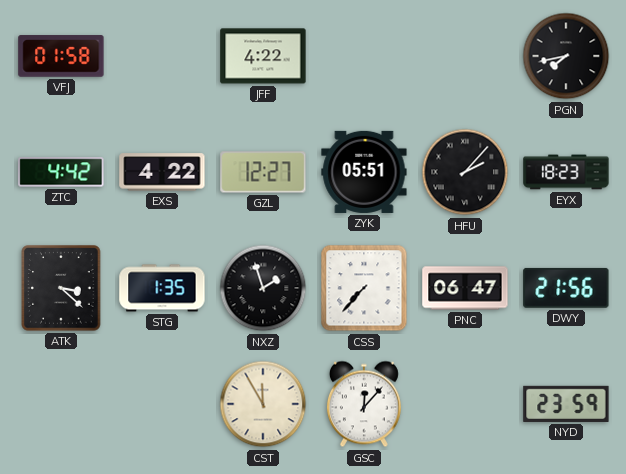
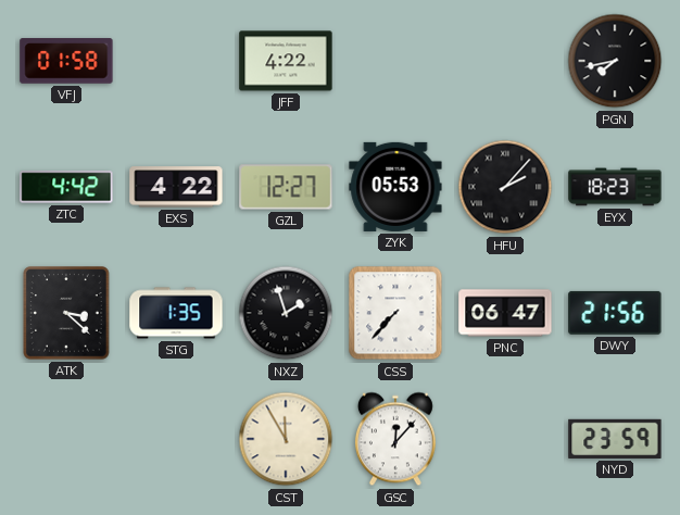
ZYK: 05:51 -> 05:53 (395, 187)
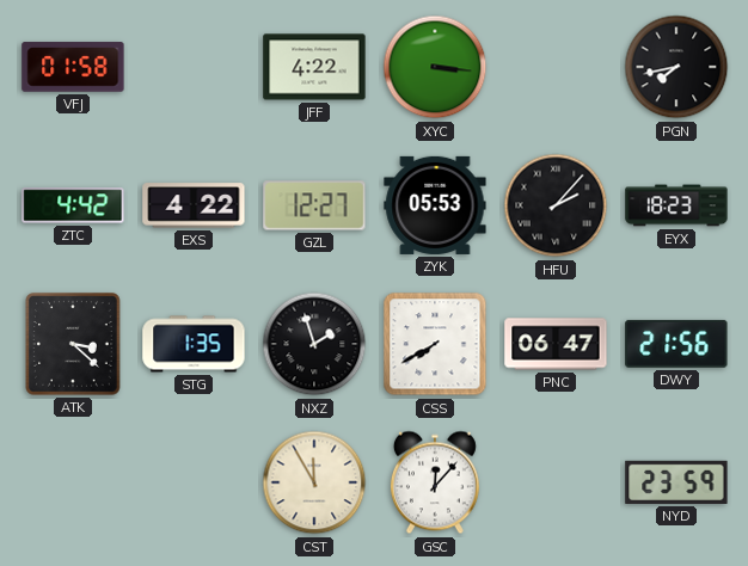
XYC: none -> 3:16 (435, 67)
CSS: 7:37 -> 7:40 (435, 344)
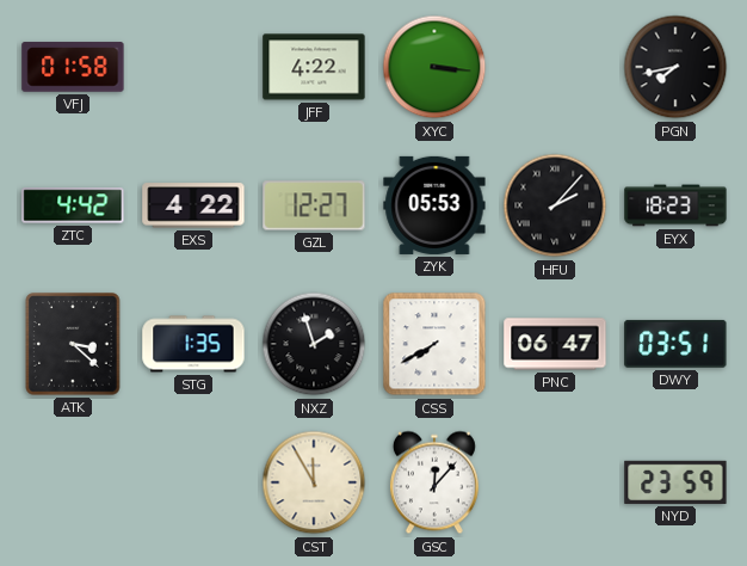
DWY: 21:56 -> 03:51 (675, 344)
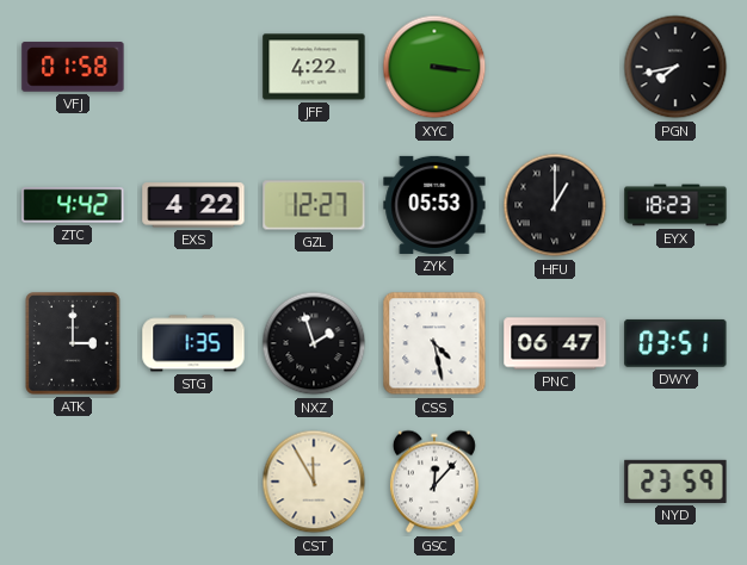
HFU: 2:07 -> 1:00 (555, 205)
ATK: 3:22 -> 3:00 (73, 343)
CSS: 7:40 -> 4:28 (434, 343)
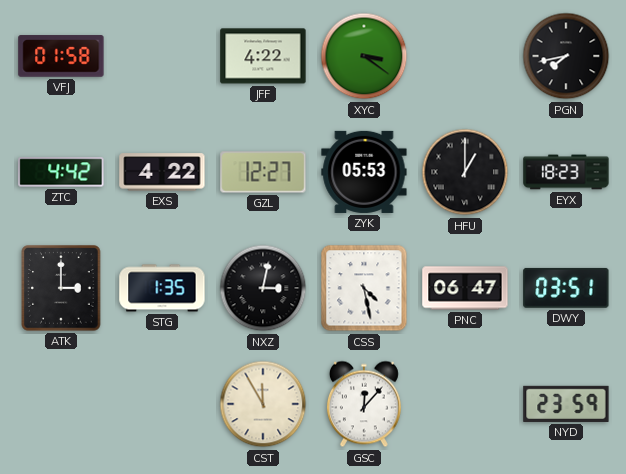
XYC: 3:16 -> 3:21 (364, 56)
NXZ: 1:57 -> 3:02 (263, 288)
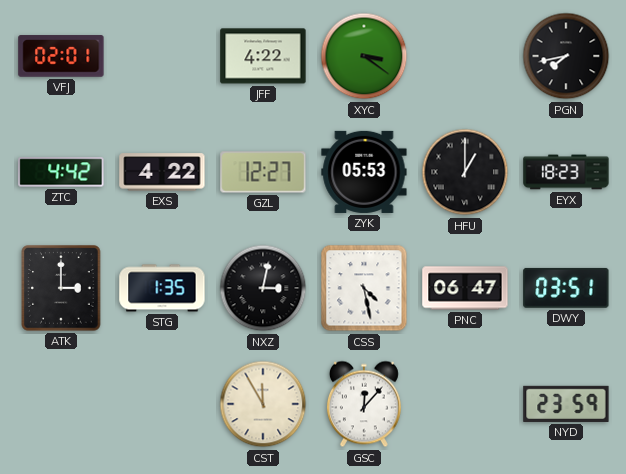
VFJ: 01:58 -> 02:01 (61, 56)
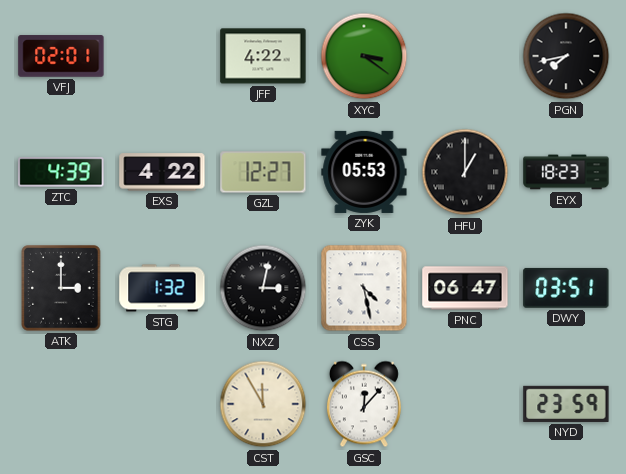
ZTC: 4:42 -> 4:39 (61, 172)
STG: 1:35 -> 1:32 (162, 288)
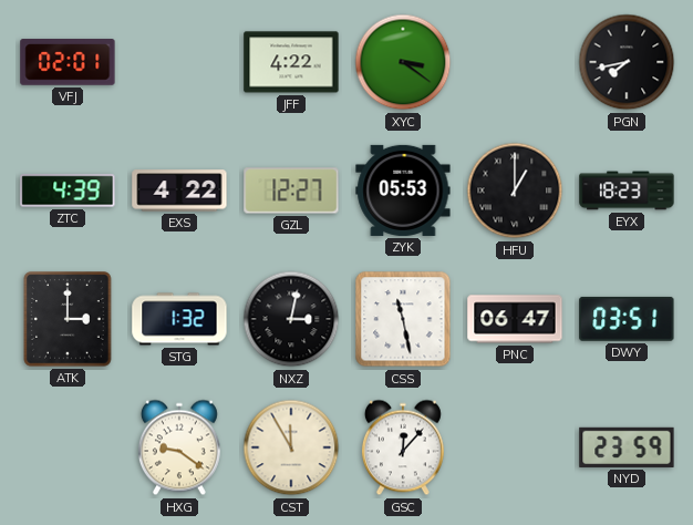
CSS: 4:28 -> 11:28 (403, 319)
HXG: none -> 9:21 (179, 447)
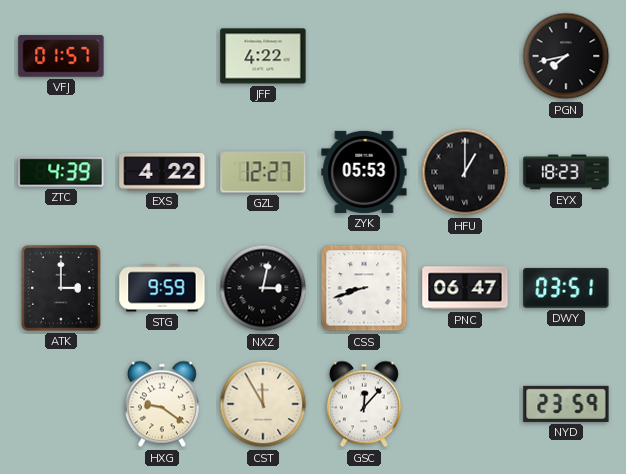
VFJ: 02:01 -> 01:57 (61, 56)
XYC: 3:21 -> none (403, 62)
STG: 1:32 -> 9:59 (162, 288)
CSS: 11:28 -> 8:42 (364, 288)
